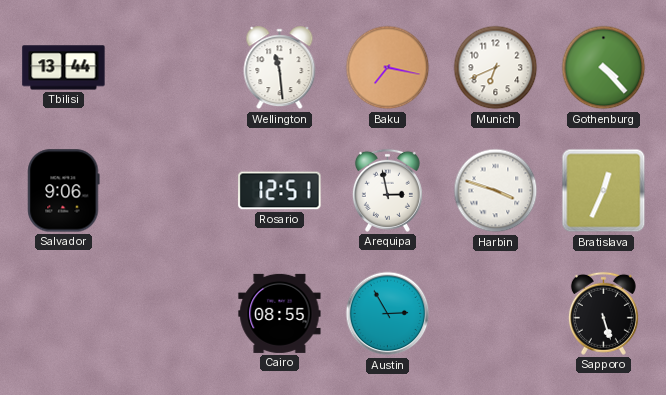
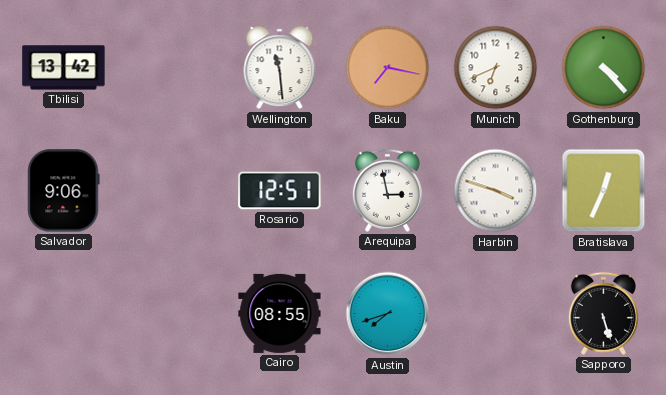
Tbilisi: 13:44 -> 13:42 (64, 68)
Austin: 2:55 -> 7:42 (388, 314)
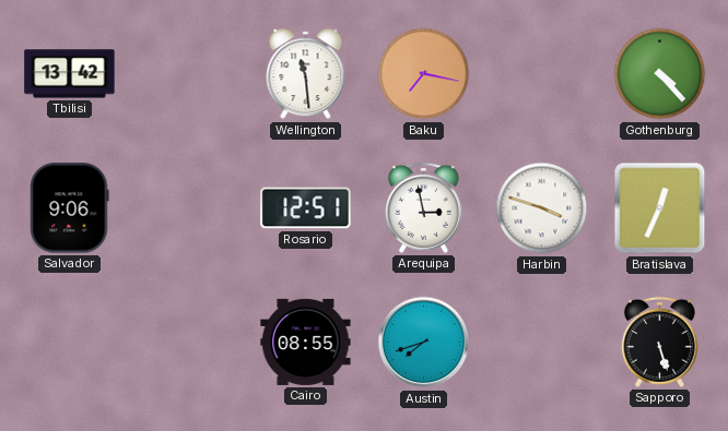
Munich: 6:41 -> none (496, 68)
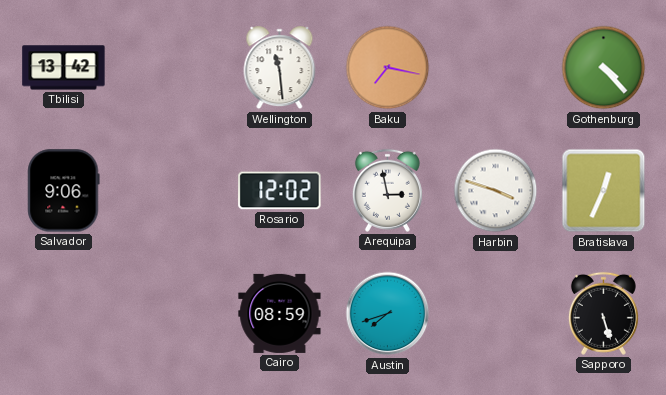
Rosario: 12:51 -> 12:02 (280, 191)
Cairo: 08:55 -> 08:59 (280, 313)
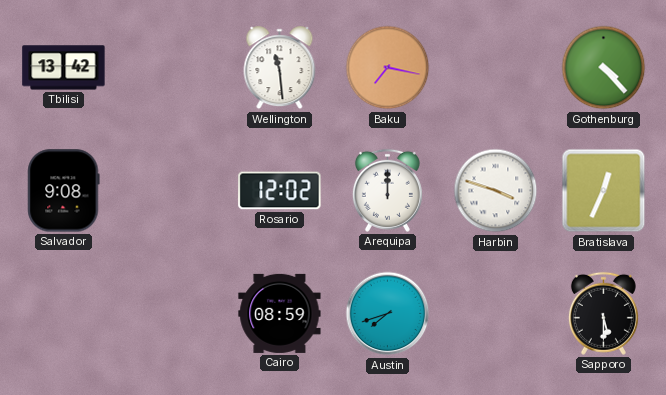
Salvador: 9:06 -> 9:08 (64, 191)
Arequipa: 2:58 -> 12:00 (387, 190)
Sapporo: 5:27 -> 5:30 (603, 313)
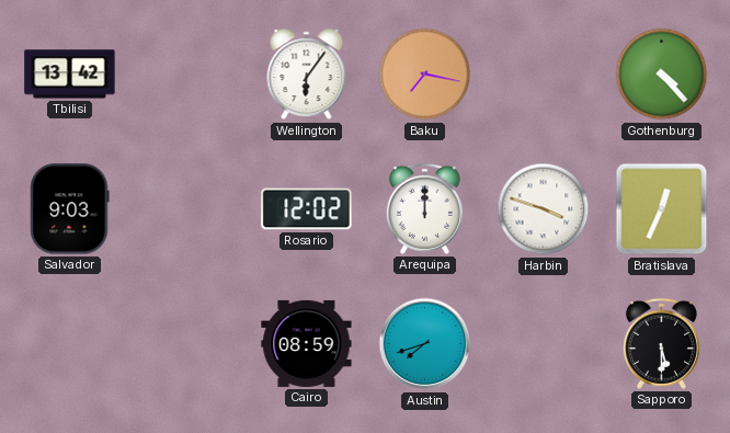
Wellington: 11:29 -> 6:06 (307, 75)
Salvador: 9:08 -> 9:03 (70, 209)
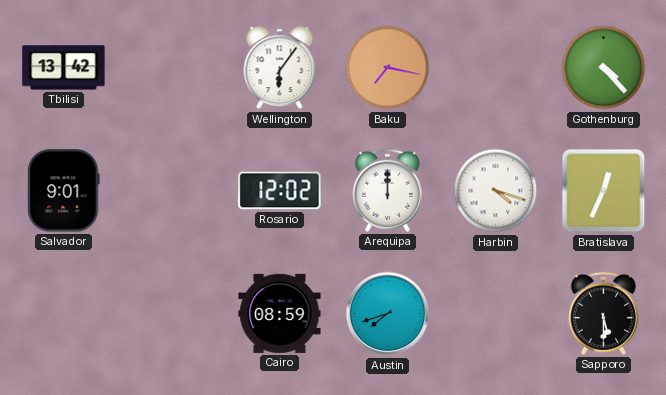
Salvador: 9:03 -> 9:01 (64, 191)
Harbin: 3:48 -> 4:18 (496, 191)
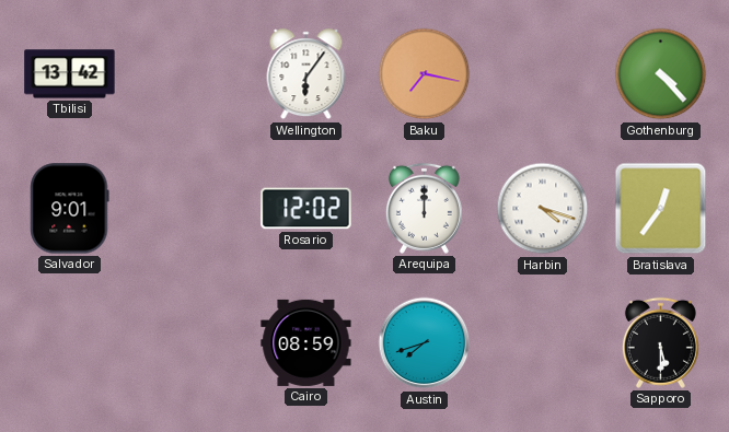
Bratislava: 12:34 -> 12:36 (661, 209)
